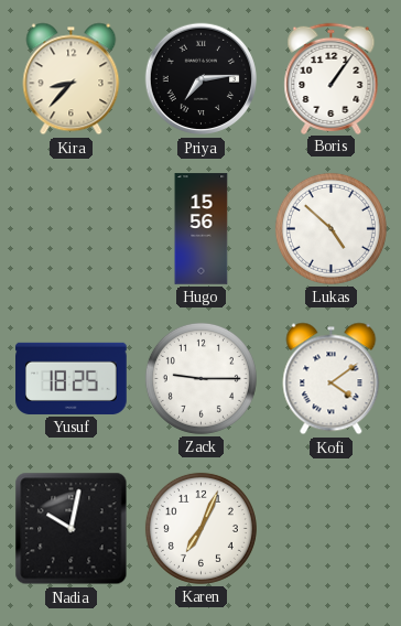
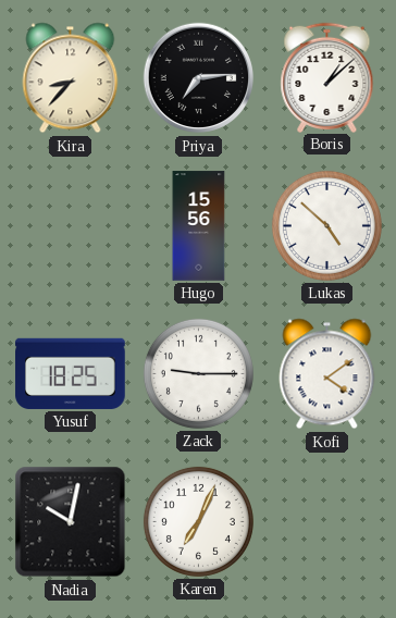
Boris: 1:06 -> 1:08 (327, 77)
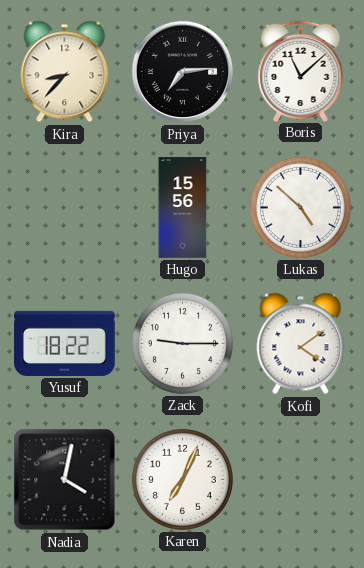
Boris: 1:08 -> 11:08 (301, 71)
Yusuf: 18:25 -> 18:22 (65, 343)
Nadia: 10:02 -> 4:02 (65, 480)
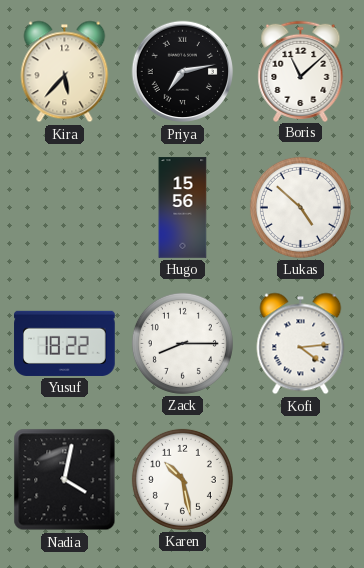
Kira: 8:37 -> 5:37 (65, 72)
Priya: 7:14 -> 7:13 (183, 72)
Zack: 9:15 -> 8:15 (182, 343)
Kofi: 4:09 -> 4:14 (301, 344)
Karen: 7:04 -> 10:28 (182, 479)
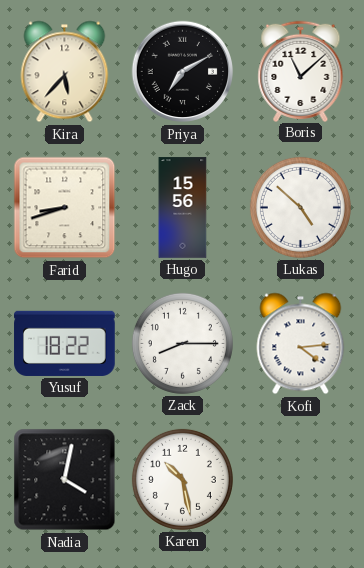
Priya: 7:13 -> 7:10 (183, 72)
Farid: none -> 8:42 (65, 208)
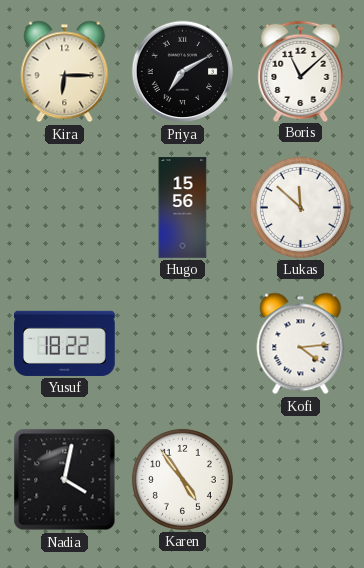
Kira: 5:37 -> 6:15 (65, 72)
Farid: 8:42 -> none (65, 208)
Lukas: 4:52 -> 11:52 (300, 207)
Zack: 8:15 -> none (182, 343)
Karen: 10:28 -> 4:54 (182, 479)
